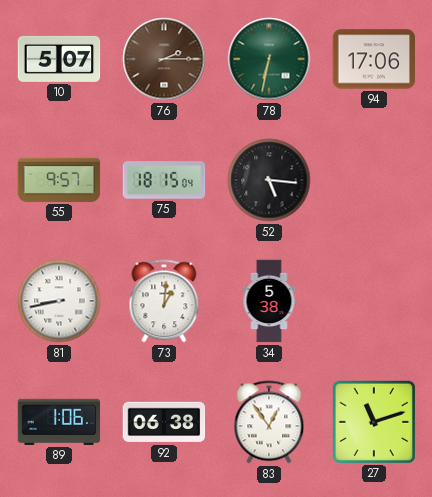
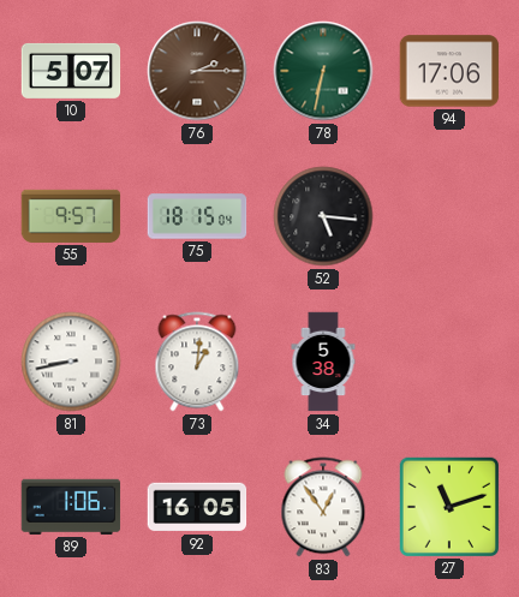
92: 06:38 -> 16:05 (197, 507)
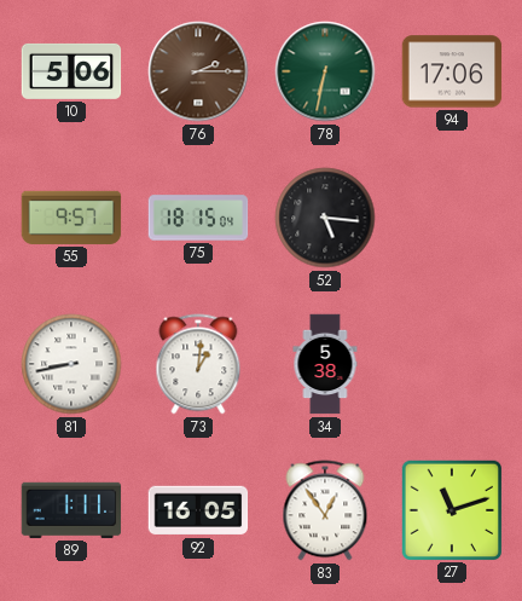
10: 5:07 -> 5:06 (71, 71)
89: 1:06 -> 1:11 (71, 510)
